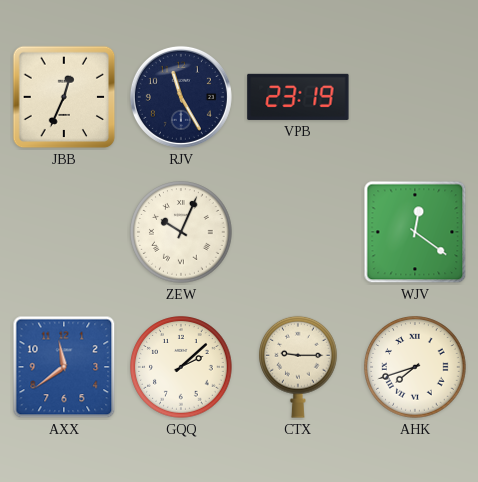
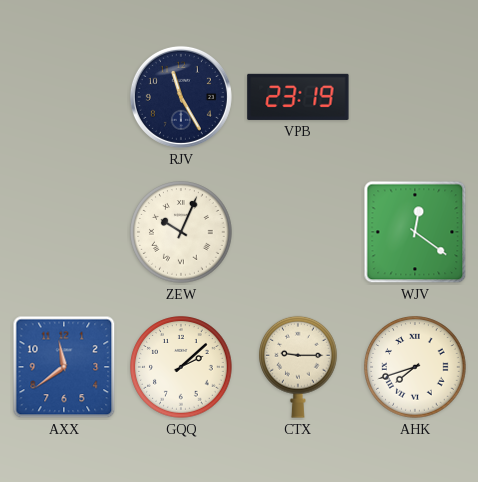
JBB: 12:34 -> none (64, 97)
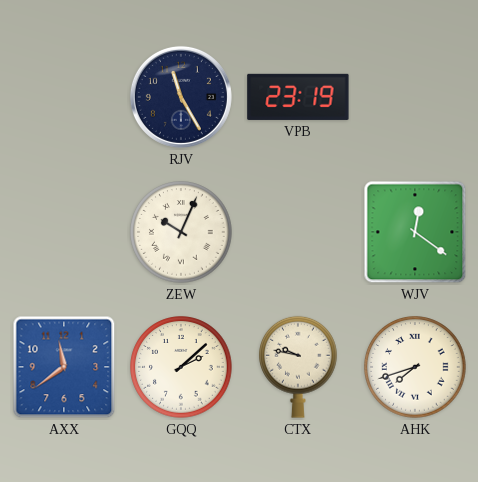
CTX: 9:15 -> 9:47 (299, 367)
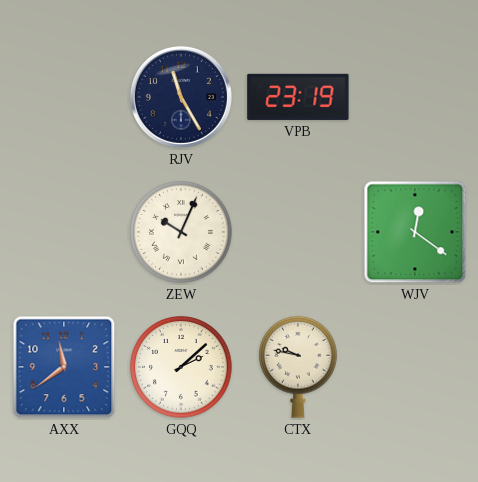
AHK: 7:42 -> none (415, 367)
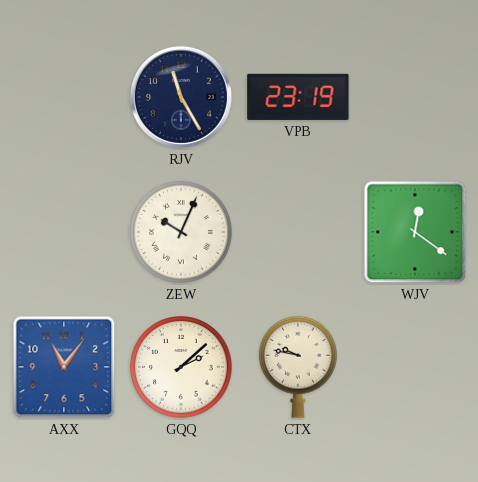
AXX: 11:39 -> 11:06 (64, 367)
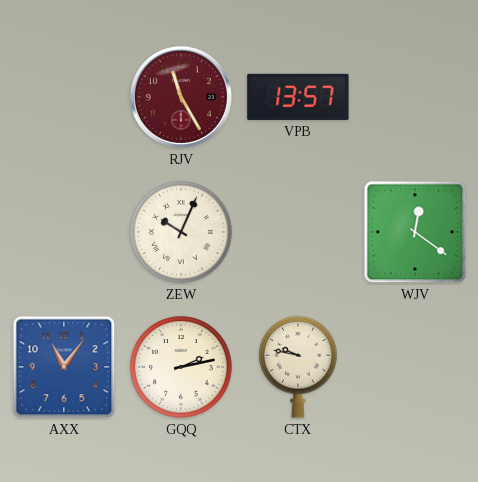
RJV dial: navy -> burgundy (181, 97)
VPB: 23:19 -> 13:57 (298, 97)
GQQ: 2:08 -> 2:13 (181, 367)
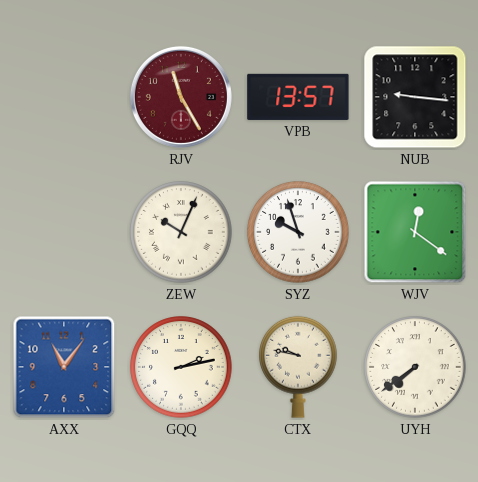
NUB: none -> 9:16 (415, 97)
SYZ: none -> 9:57 (298, 232)
UYH: none -> 7:39 (415, 367)
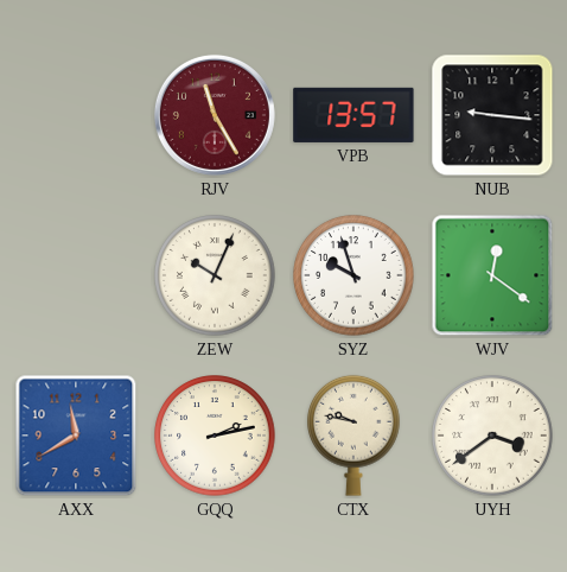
AXX: 11:06 -> 11:40 (76, 436)
UYH: 7:39 -> 3:39 (492, 436)
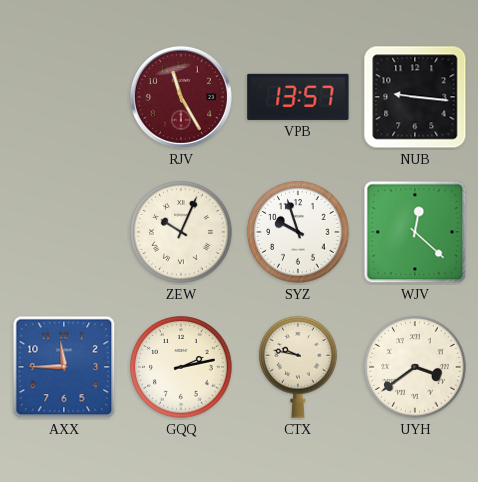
WJV: 12:21 -> 12:22 (415, 232)
AXX: 11:40 -> 11:45 (64, 367)
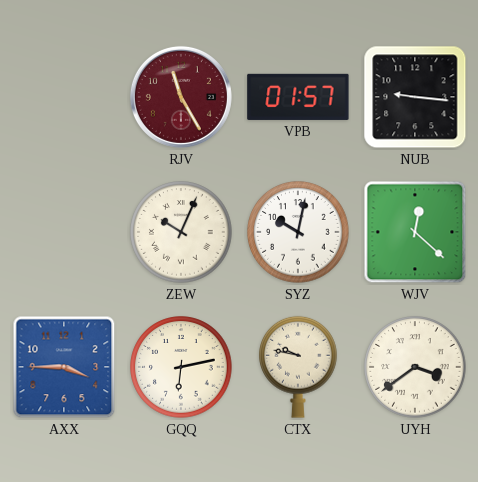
VPB: 13:57 -> 01:57 (298, 97)
SYZ: 9:57 -> 10:02 (298, 232)
AXX: 11:45 -> 3:45 (64, 367)
GQQ: 2:13 -> 6:13 (181, 367)
